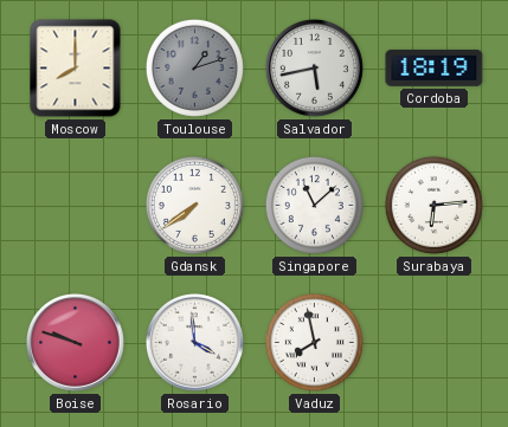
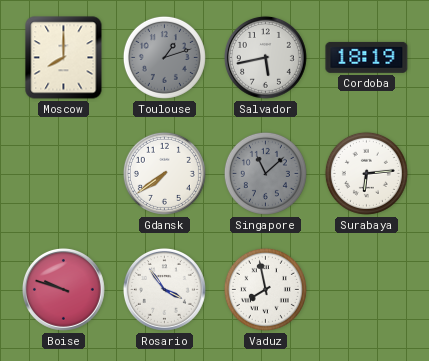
Singapore dial: white -> grey (265, 173)
Rosario: 3:59 -> 3:54 (164, 289)
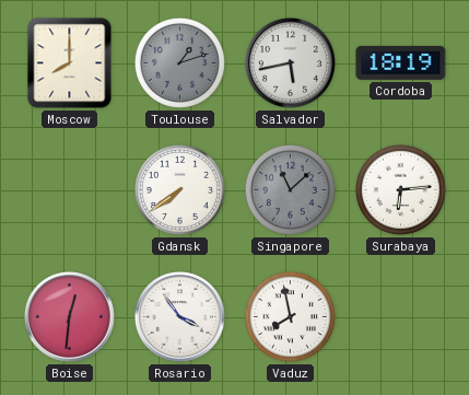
Boise: 9:48 -> 12:31 (69, 316)
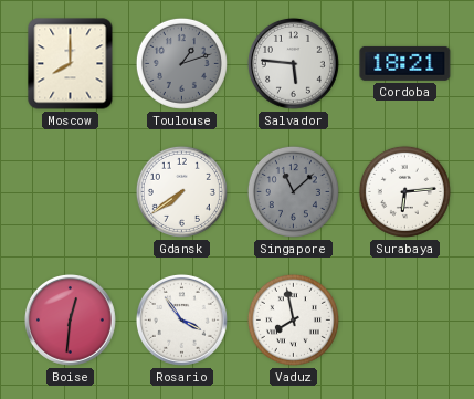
Salvador: 5:43 -> 5:46 (293, 63)
Cordoba: 18:19 -> 18:21 (405, 63)
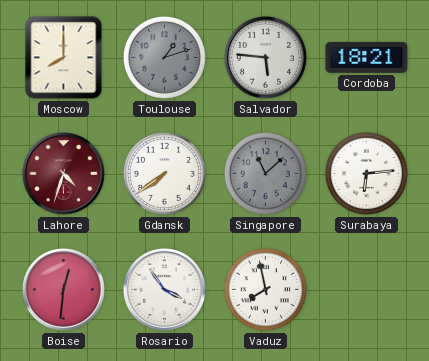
Lahore: none -> 4:33 (63, 173)
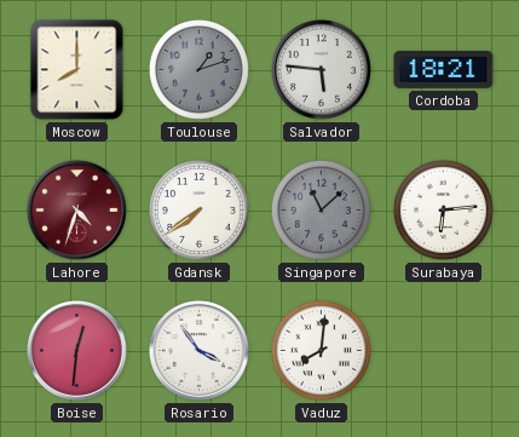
Vaduz: 7:58 -> 8:01 (321, 350)
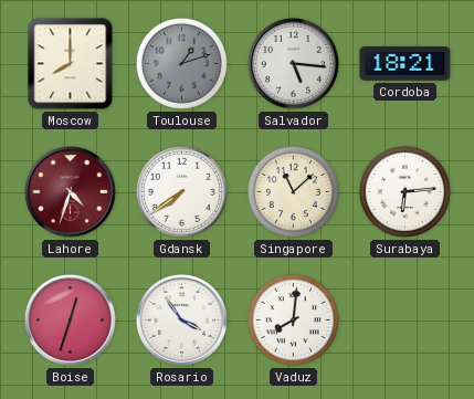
Salvador: 5:46 -> 5:16 (293, 63)
Singapore dial: grey -> cream (293, 191)
Boise: 12:31 -> 12:33 (70, 319)
